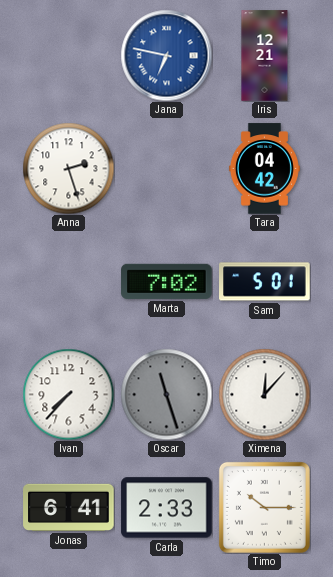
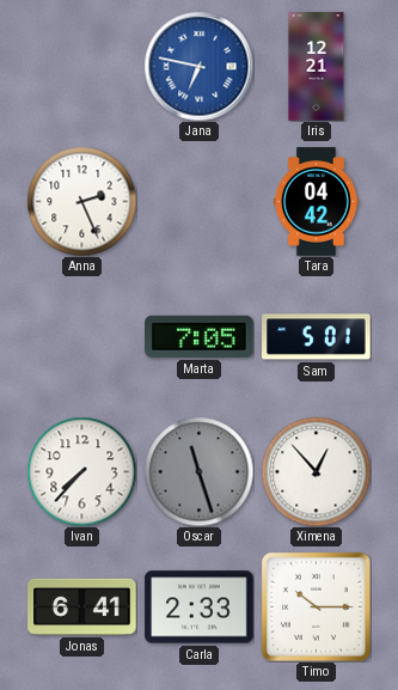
Anna: 2:27 -> 2:26 (81, 201)
Marta: 7:02 -> 7:05 (200, 336)
Ximena: 12:07 -> 12:53 (316, 471)
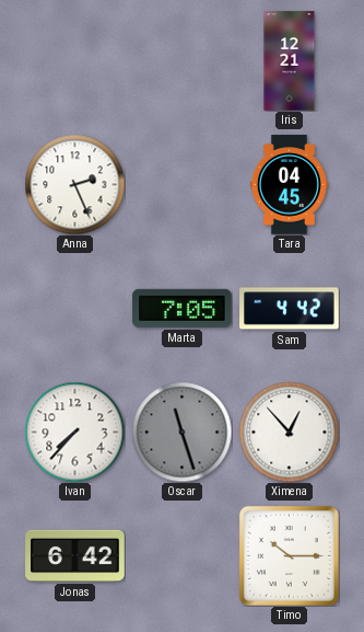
Jana: 6:47 -> none (198, 66)
Tara: 04:42 -> 04:45 (289, 185)
Sam: 5:01 -> 4:42 (290, 309)
Jonas: 6:41 -> 6:42 (75, 555)
Carla: 2:33 -> none (200, 607)
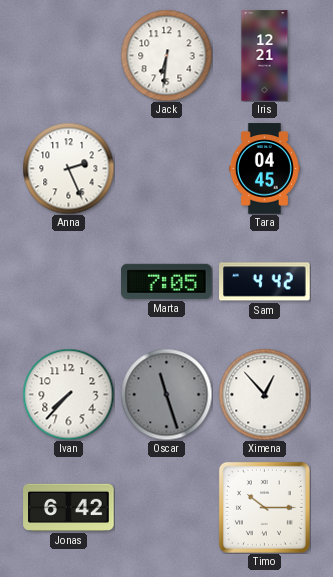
Jack: none -> 6:31 (166, 55)
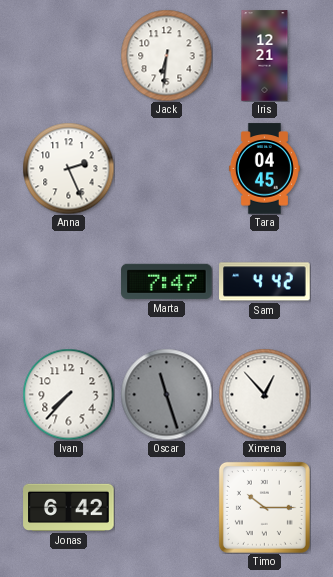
Marta: 7:05 -> 7:47 (167, 281)
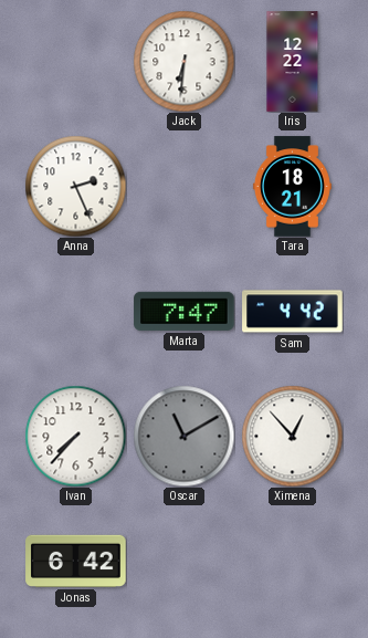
Iris: 12:21 -> 12:22 (293, 62)
Tara: 04:45 -> 18:21 (292, 187)
Oscar: 11:27 -> 11:10 (183, 436)
Timo: 10:15 -> none (264, 507)
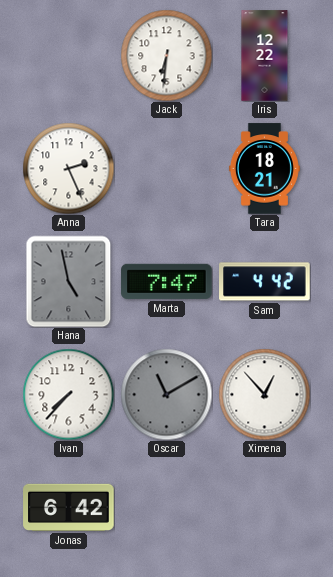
Hana: none -> 4:58 (69, 281)
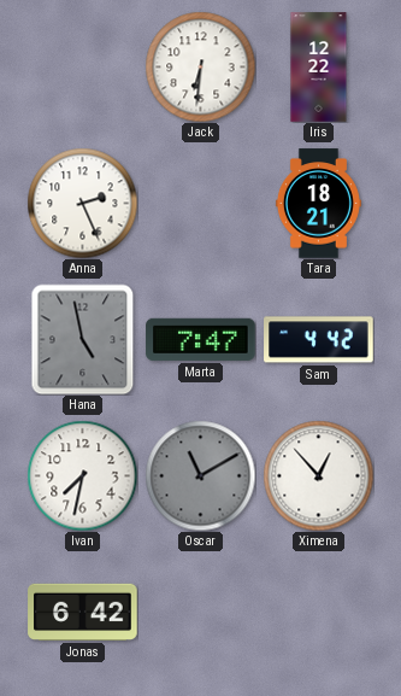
Ivan: 7:37 -> 7:32 (82, 475)
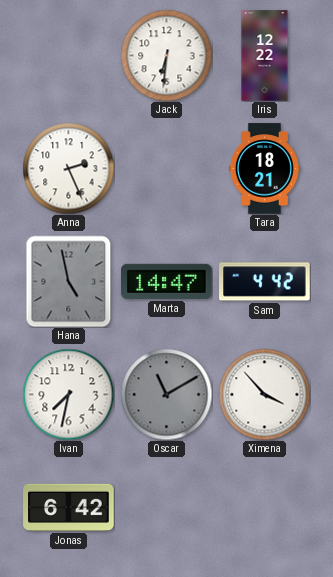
Marta: 7:47 -> 14:47 (167, 281)
Ximena: 12:53 -> 3:53 (264, 394)
